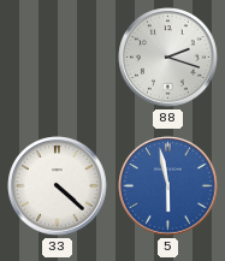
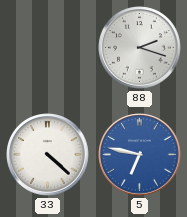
5: 5:58 -> 6:47 (140, 155)
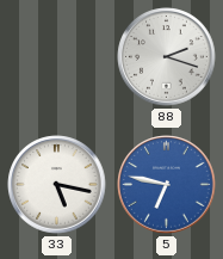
33: 4:22 -> 5:17 (57, 185)
